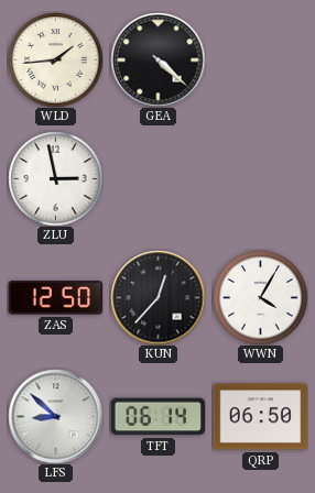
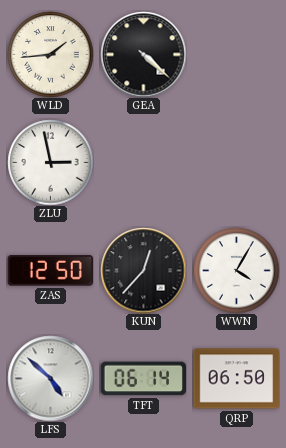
LFS: 8:52 -> 4:52 (50, 378)
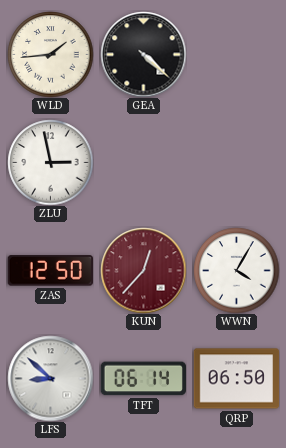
KUN dial: black -> burgundy (143, 270)
LFS: 4:52 -> 8:52 (50, 378)
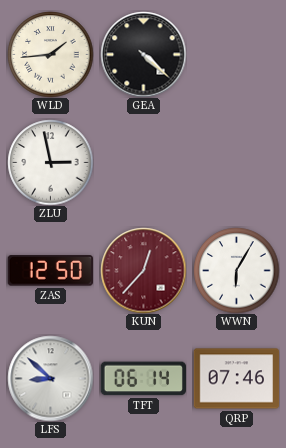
WWN: 4:05 -> 6:05 (236, 270)
QRP: 06:50 -> 07:46 (236, 379)
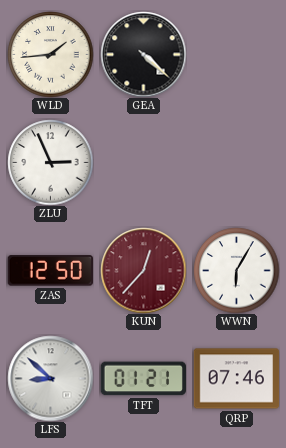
ZLU: 2:58 -> 2:56 (50, 162)
TFT: 06:14 -> 01:21 (143, 379)
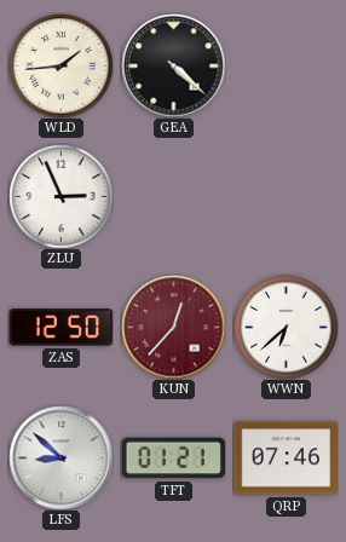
WWN: 6:05 -> 6:38 (286, 327)
